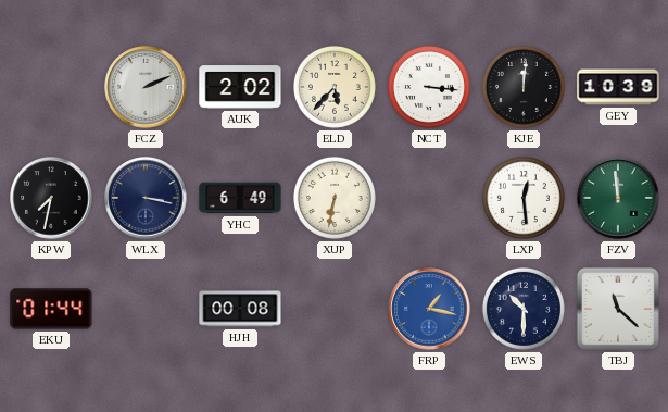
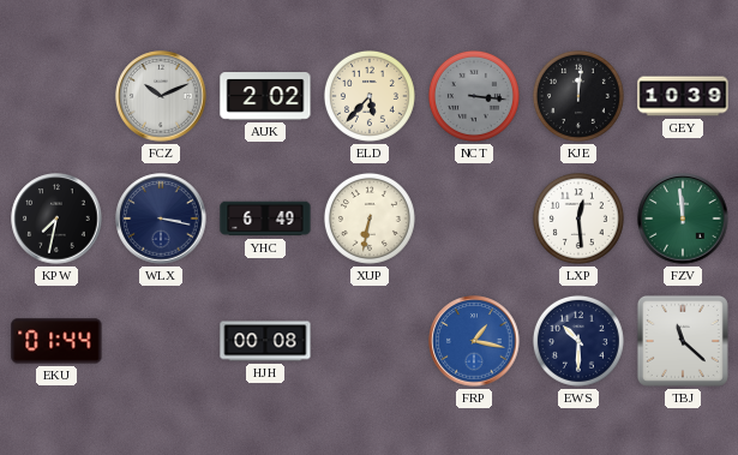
FCZ: 2:11 -> 10:11 (161, 96)
NCT dial: white -> grey (474, 96)
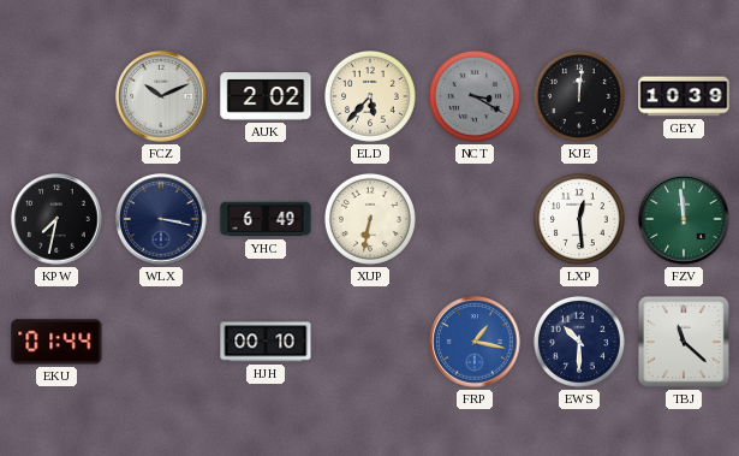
NCT: 3:16 -> 3:20 (475, 96)
HJH: 00:08 -> 00:10 (266, 342)
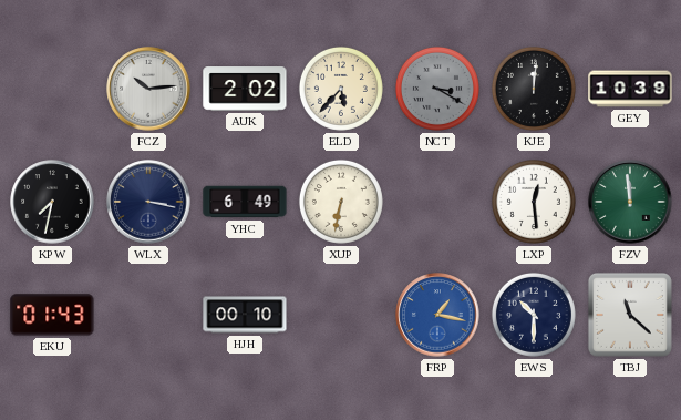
FCZ: 10:11 -> 10:14 (148, 89)
EKU: 01:44 -> 01:43 (52, 315)
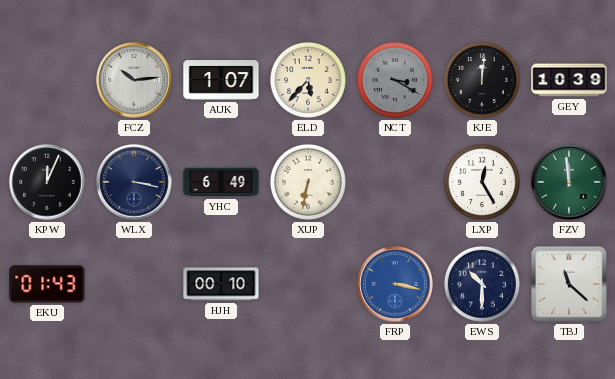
AUK: 2:02 -> 1:07 (221, 80)
KPW: 7:32 -> 12:04 (47, 182)
LXP: 12:29 -> 12:25 (482, 182)
FRP: 1:17 -> 3:17 (395, 284)
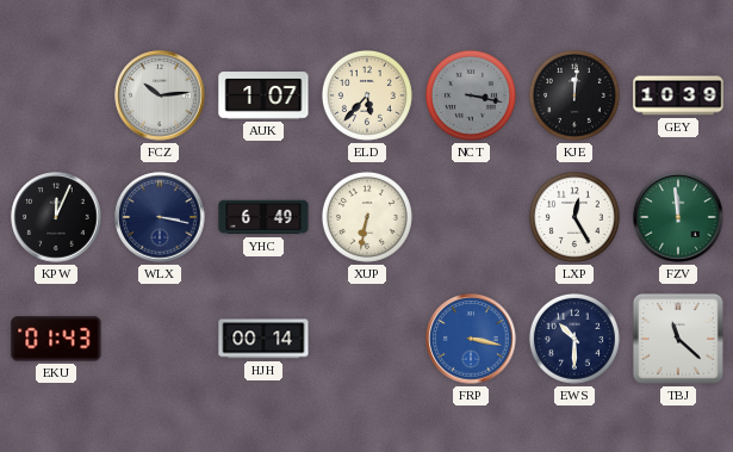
NCT: 3:20 -> 3:17 (471, 95)
HJH: 00:10 -> 00:14 (263, 339)
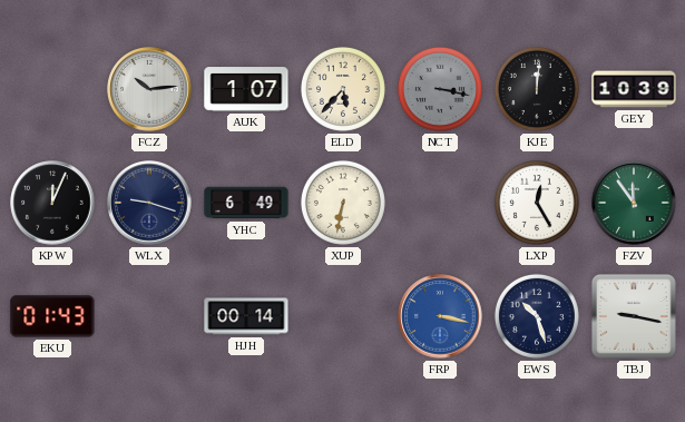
WLX: 3:17 -> 9:18 (149, 203)
FZV: 11:59 -> 11:54 (634, 203)
EWS: 10:30 -> 10:27 (537, 316)
TBJ: 11:22 -> 9:17 (634, 316)
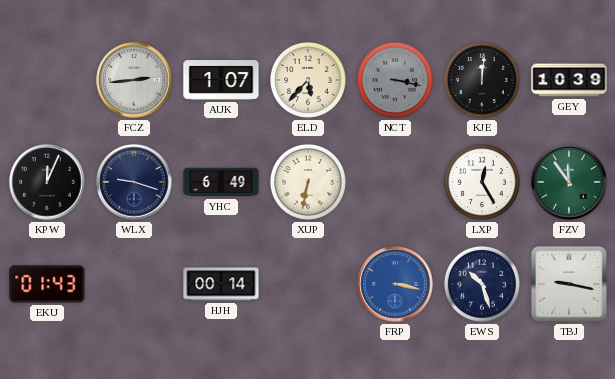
FCZ: 10:14 -> 2:44 (134, 80)
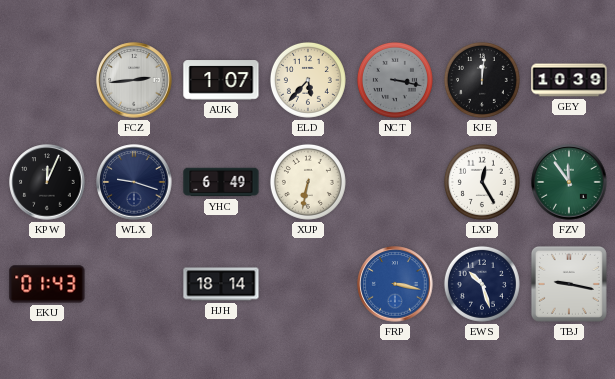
HJH: 00:14 -> 18:14 (221, 284)
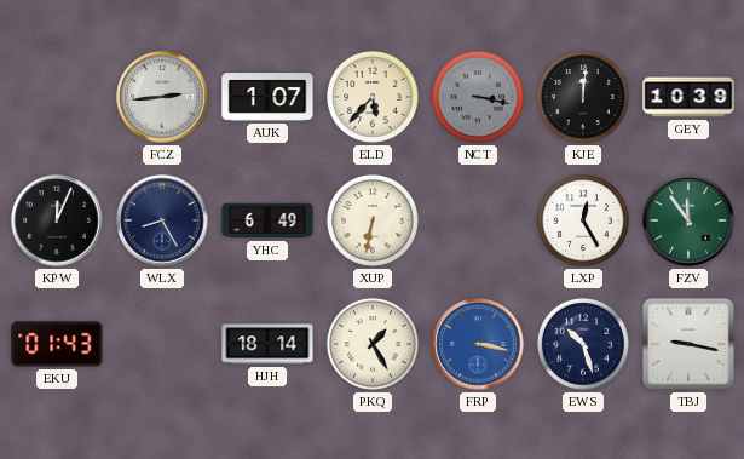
WLX: 9:18 -> 8:25 (162, 220)
PKQ: none -> 1:25 (373, 344)
